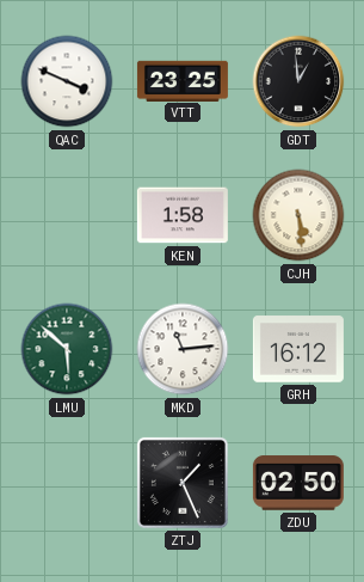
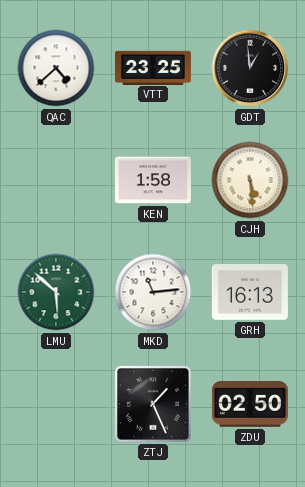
QAC: 3:49 -> 4:38 (56, 68)
GRH: 16:12 -> 16:13 (250, 292)
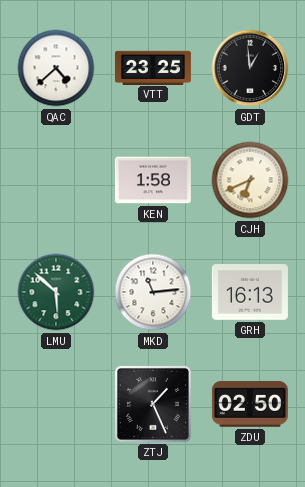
CJH: 5:29 -> 6:41 (250, 180)
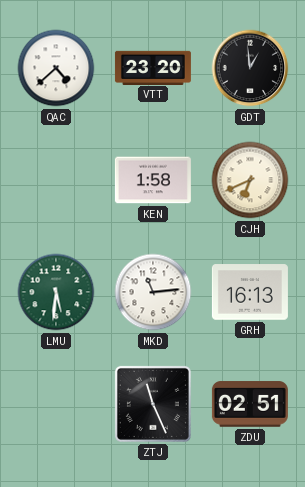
VTT: 23:25 -> 23:20 (153, 67)
LMU: 5:52 -> 5:31 (56, 292)
ZTJ: 1:26 -> 11:26 (153, 404)
ZDU: 02:50 -> 02:51 (250, 404)
